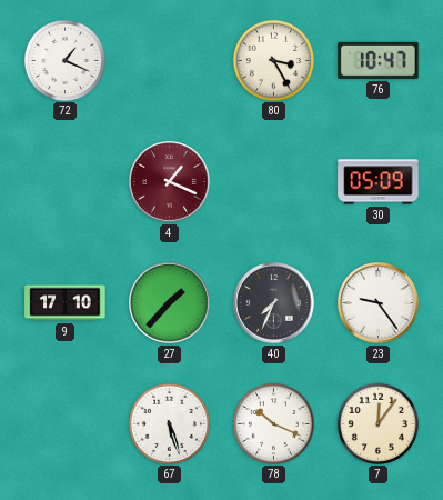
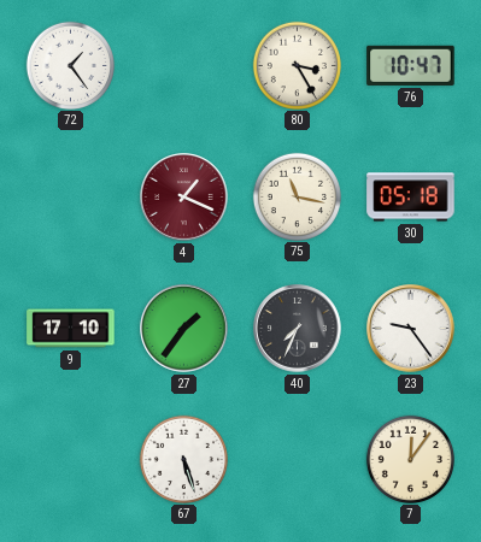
72: 1:19 -> 1:24 (70, 65)
75: none -> 11:17 (297, 196)
30: 05:09 -> 05:18 (411, 198)
27: 1:37 -> 1:36 (184, 329)
78: 10:19 -> none (273, 423)
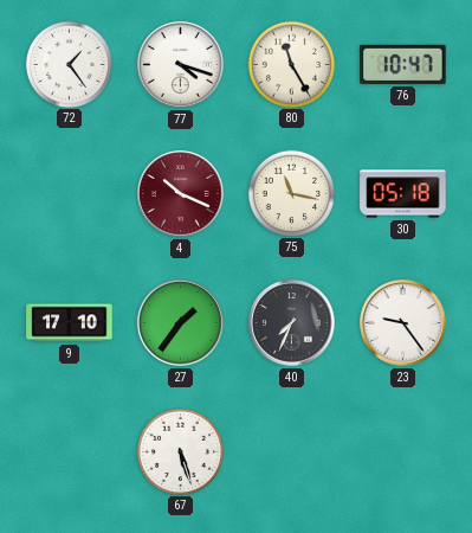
77: none -> 4:18 (181, 65)
80: 3:25 -> 11:25 (291, 64)
4: 1:19 -> 10:19 (181, 194)
7: 12:06 -> none (410, 459)
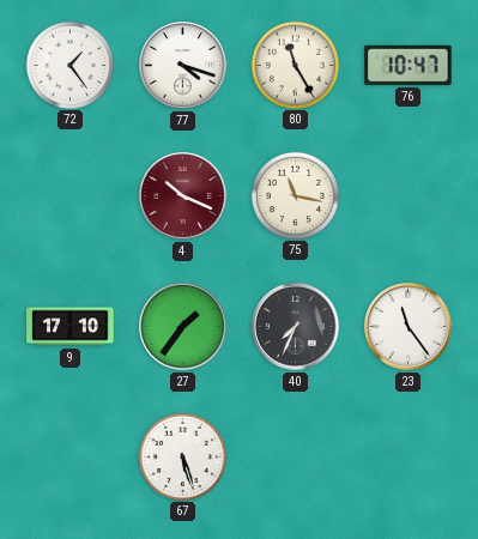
30: 05:18 -> none (403, 194)
23: 9:24 -> 11:24 (409, 327)
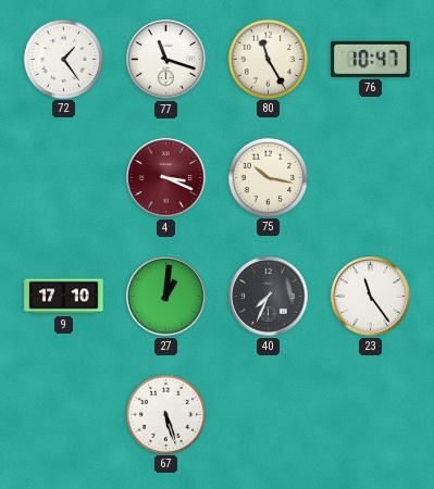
77: 4:18 -> 11:18 (166, 60)
4: 10:19 -> 3:19 (166, 178)
75: 11:17 -> 10:17 (268, 177)
27: 1:36 -> 1:01 (166, 297)
